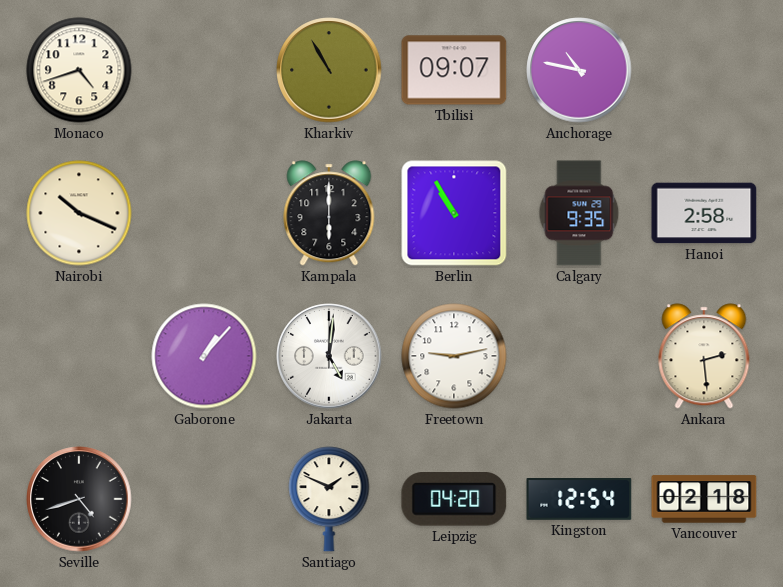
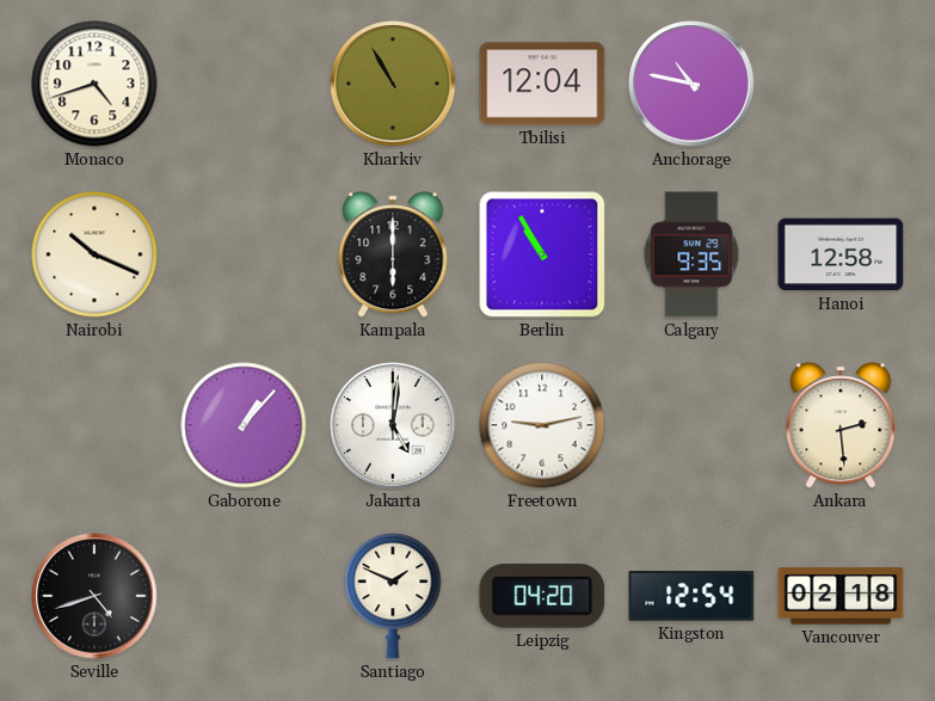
Tbilisi: 09:07 -> 12:04 (542, 84)
Hanoi: 2:58 -> 12:58 (841, 254)
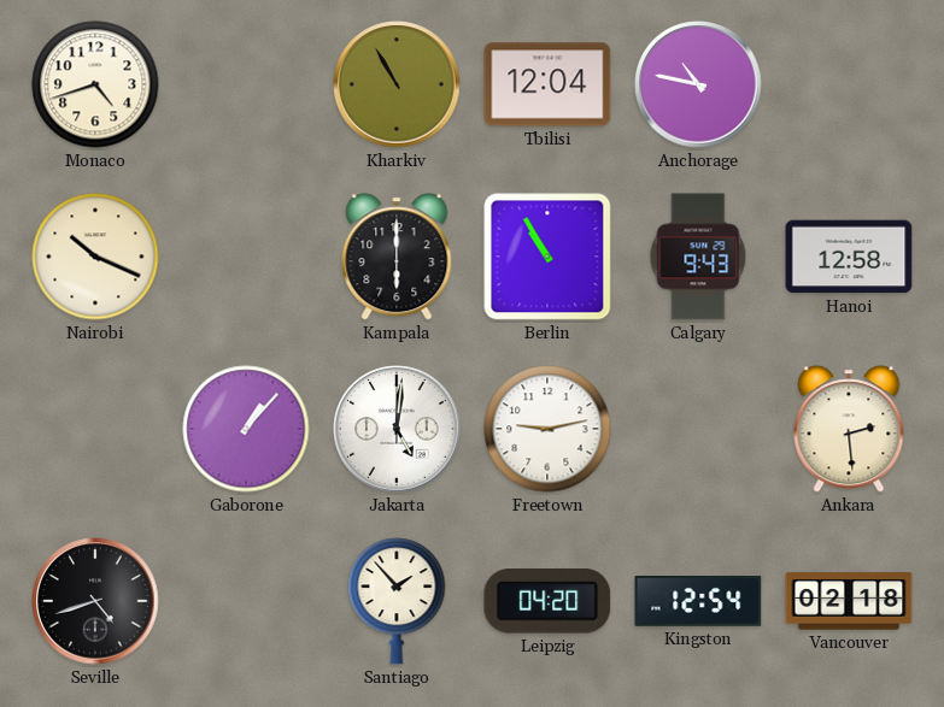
Calgary: 9:35 -> 9:43 (698, 257)
Santiago: 1:49 -> 1:53 (397, 601)
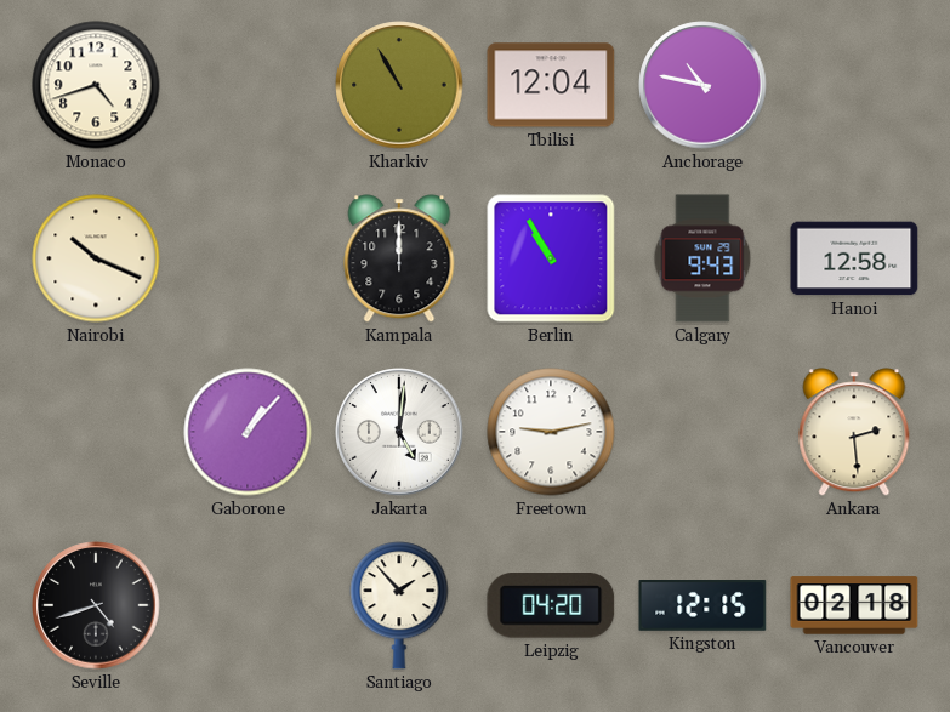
Kampala: 6:00 -> 12:00 (399, 258)
Kingston: 12:54 -> 12:15 (702, 606)
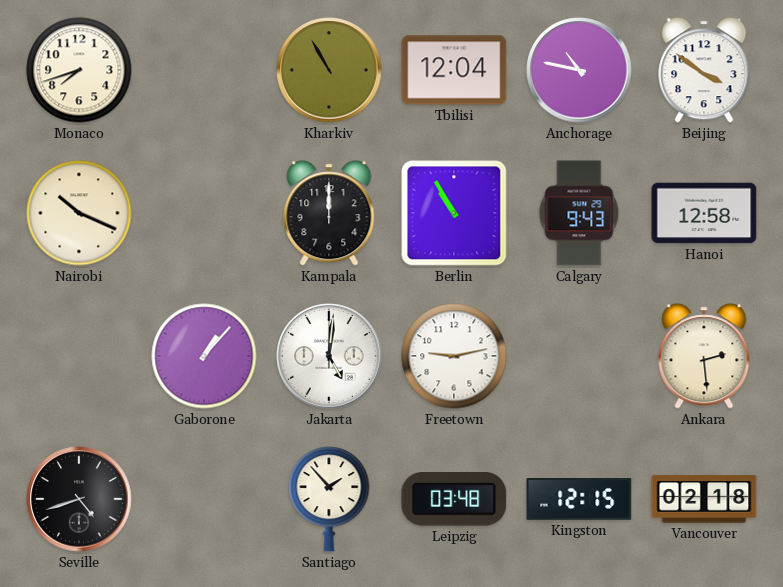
Monaco: 4:42 -> 7:42 (79, 70)
Beijing: none -> 3:51 (704, 70)
Leipzig: 04:20 -> 03:48 (454, 500)
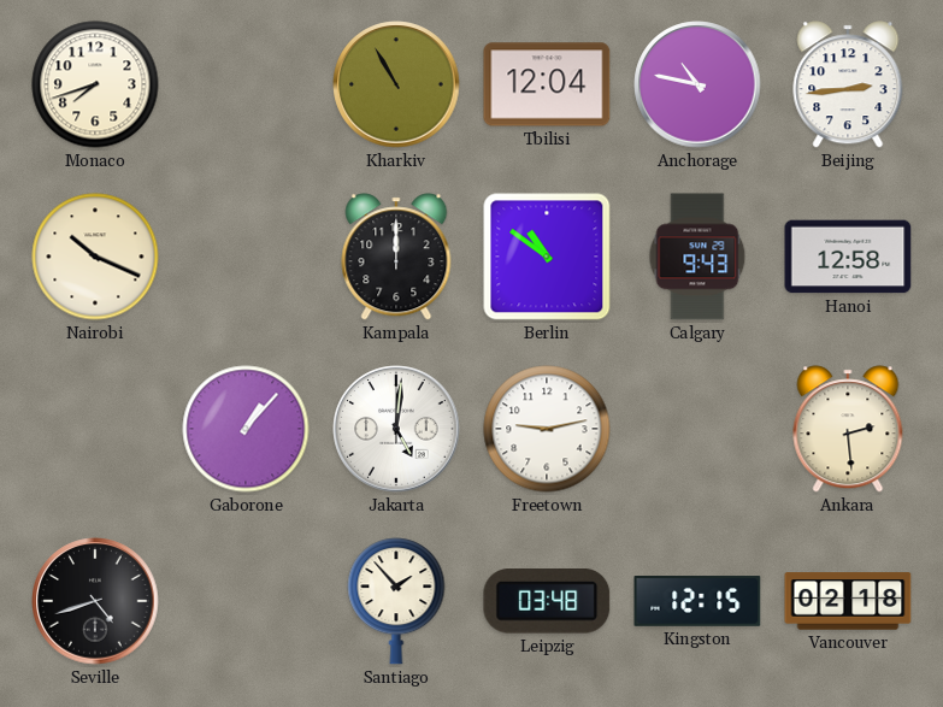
Beijing: 3:51 -> 2:44 (848, 84)
Berlin: 10:55 -> 10:51 (547, 257)
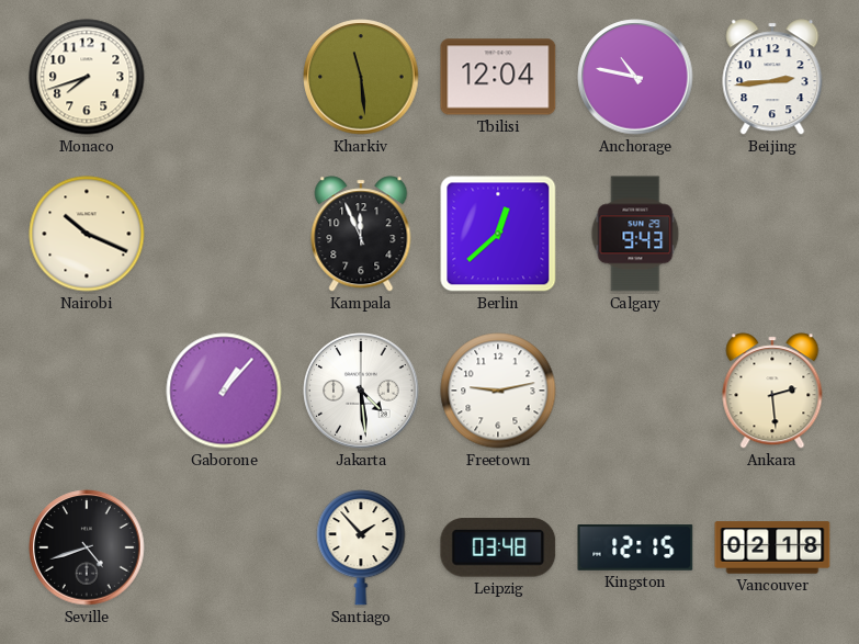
Kharkiv: 10:55 -> 11:29 (361, 77)
Kampala: 12:00 -> 11:56 (361, 234)
Berlin: 10:51 -> 12:38 (498, 234)
Hanoi: 12:58 -> none (848, 257)
Jakarta: 5:01 -> 4:29 (361, 391)
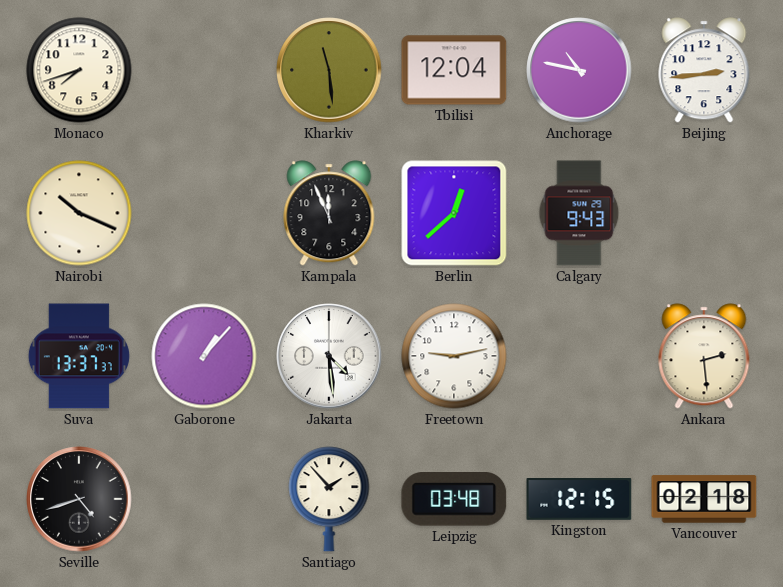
Suva: none -> 13:37 (79, 356)
